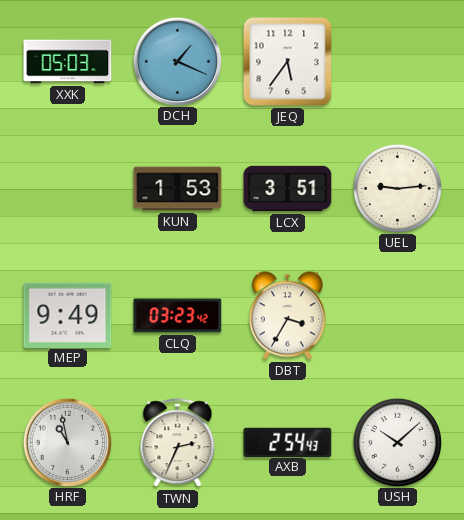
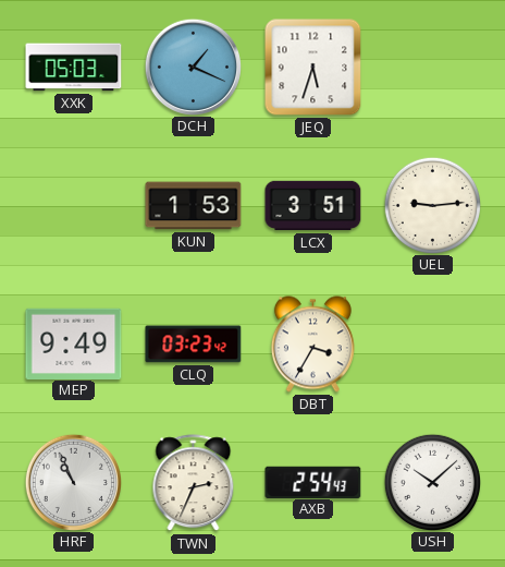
JEQ: 5:36 -> 5:33 (313, 68)
HRF: 10:58 -> 10:56 (73, 482)
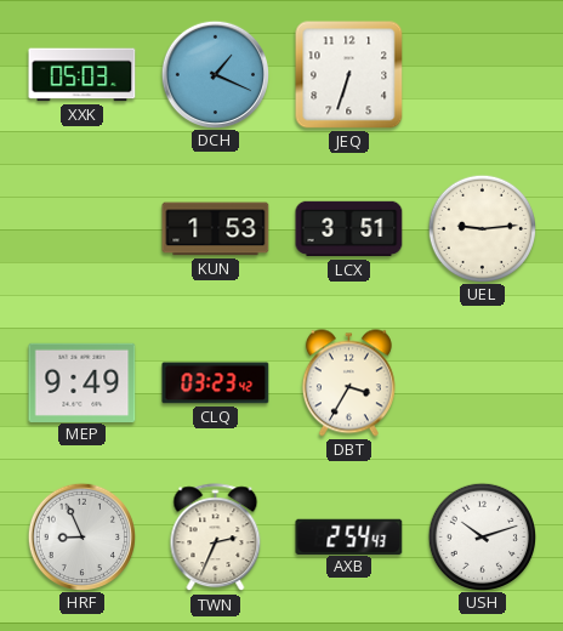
JEQ: 5:33 -> 6:33 (349, 75)
HRF: 10:56 -> 8:56 (81, 536)
USH: 10:08 -> 10:12 (482, 536)
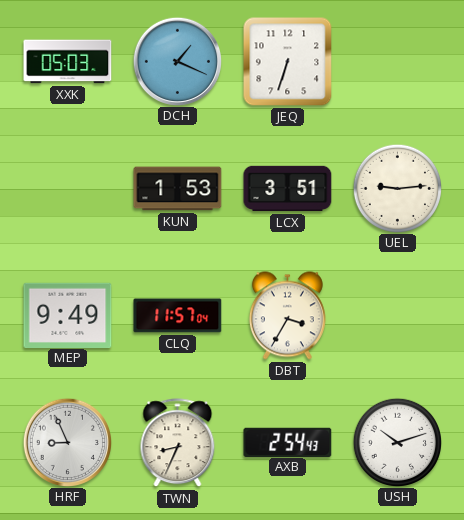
CLQ: 03:23 -> 11:57 (178, 316)
TWN: 2:34 -> 8:34 (178, 443)
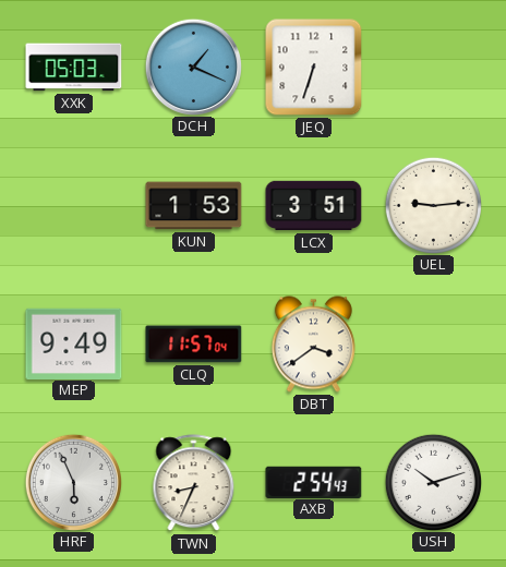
DBT: 3:35 -> 3:39 (313, 345)
HRF: 8:56 -> 5:56 (73, 482)
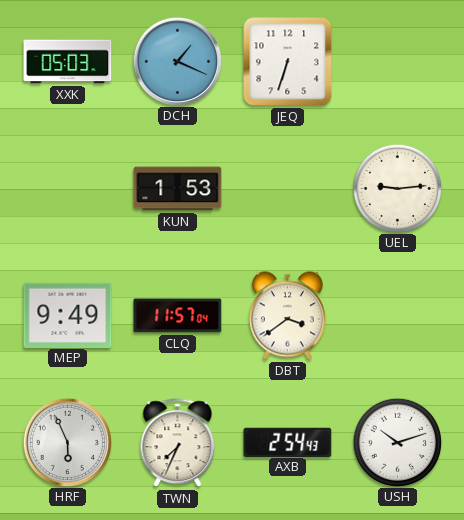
LCX: 3:51 -> none (314, 206)
TWN: 8:34 -> 7:34 (178, 443)
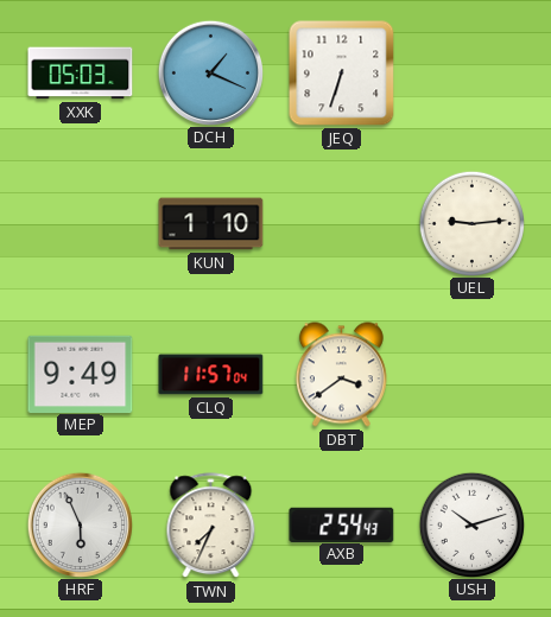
KUN: 1:53 -> 1:10 (211, 224)
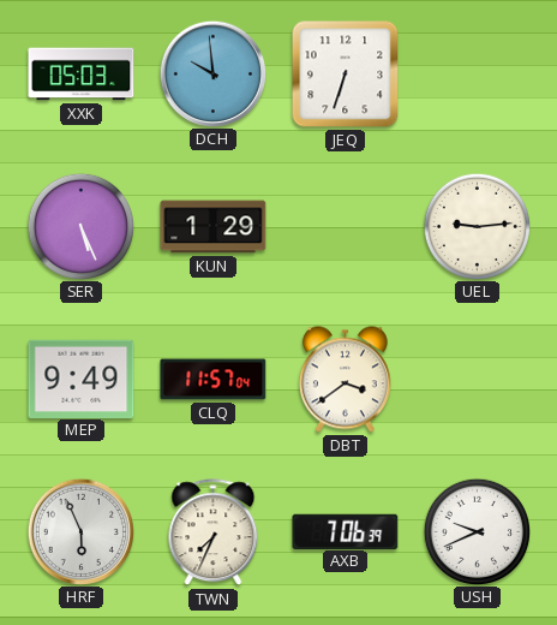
DCH: 1:19 -> 9:59 (212, 73)
SER: none -> 5:26 (80, 226)
KUN: 1:10 -> 1:29 (214, 227)
AXB: 2:54 -> 7:06 (346, 531)
USH: 10:12 -> 9:41 (477, 531)
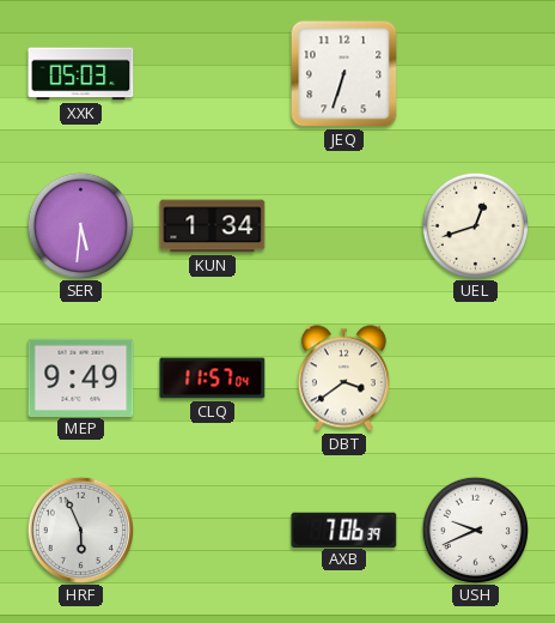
DCH: 9:59 -> none (212, 73)
SER: 5:26 -> 5:31 (80, 225)
KUN: 1:29 -> 1:34 (213, 226)
UEL: 9:14 -> 12:42 (475, 225)
TWN: 7:34 -> none (214, 532)
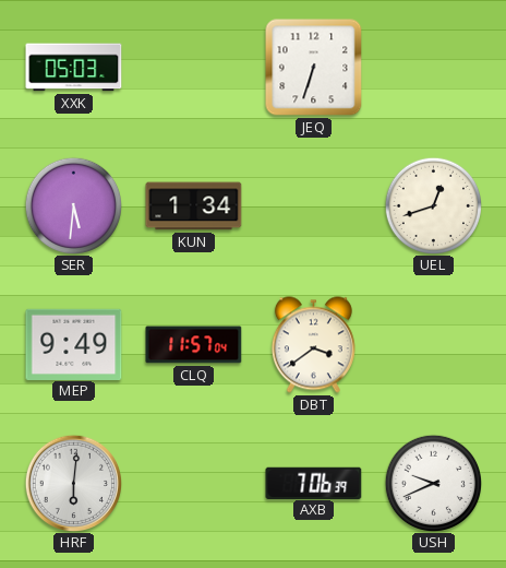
HRF: 5:56 -> 6:01 (73, 483)
